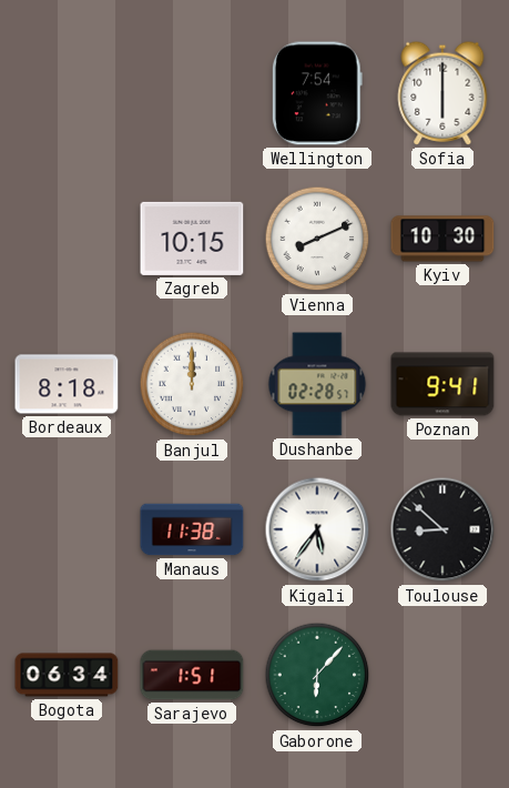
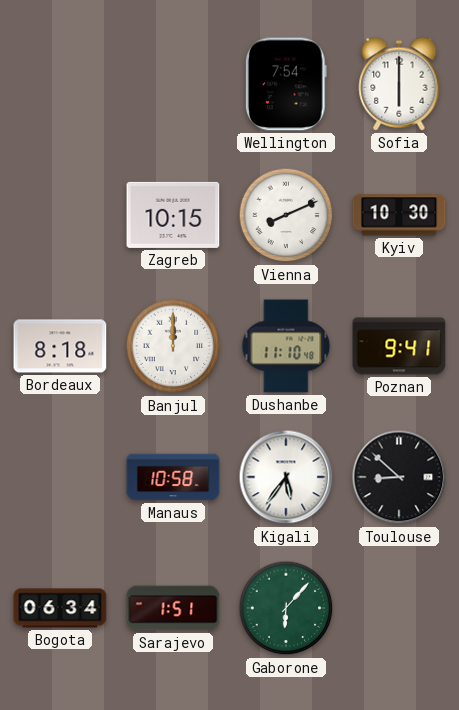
Dushanbe: 02:28 -> 11:10 (286, 346)
Manaus: 11:38 -> 10:58 (173, 477)
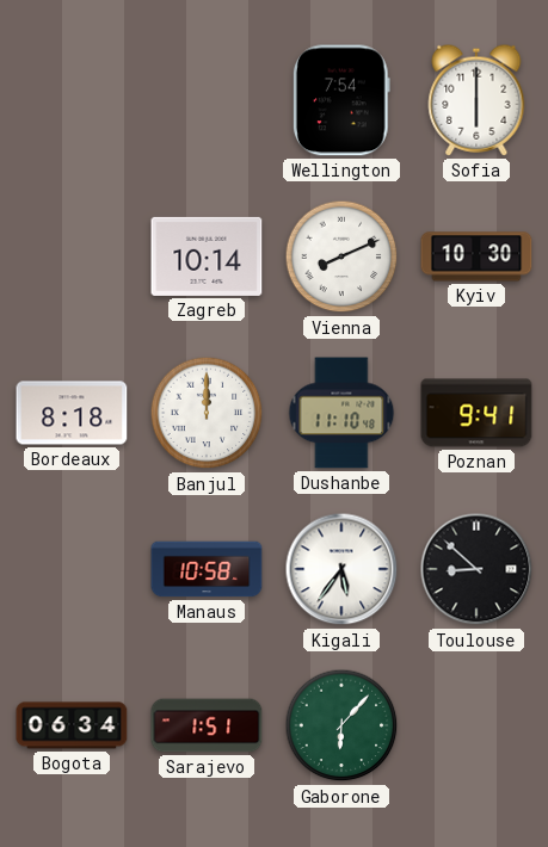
Zagreb: 10:15 -> 10:14 (207, 256)
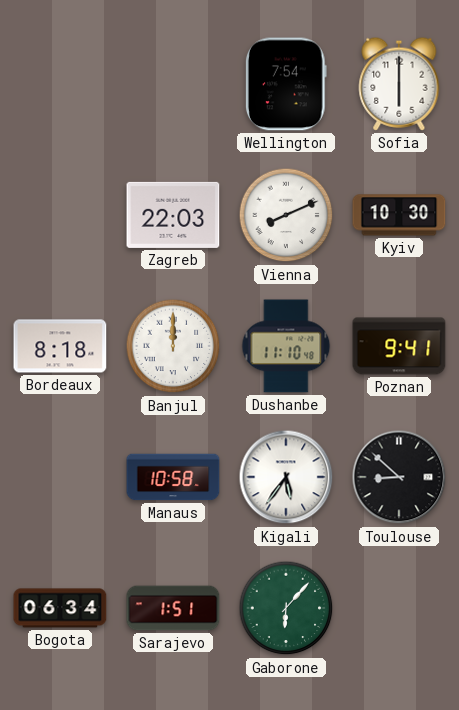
Zagreb: 10:14 -> 22:03 (173, 215)
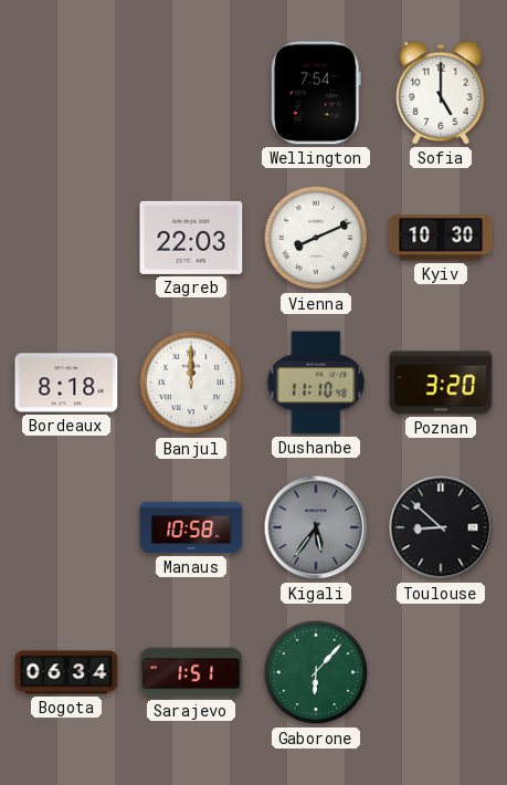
Sofia: 6:00 -> 5:00 (441, 93)
Poznan: 9:41 -> 3:20 (441, 383)
Kigali dial: white -> grey (316, 527)
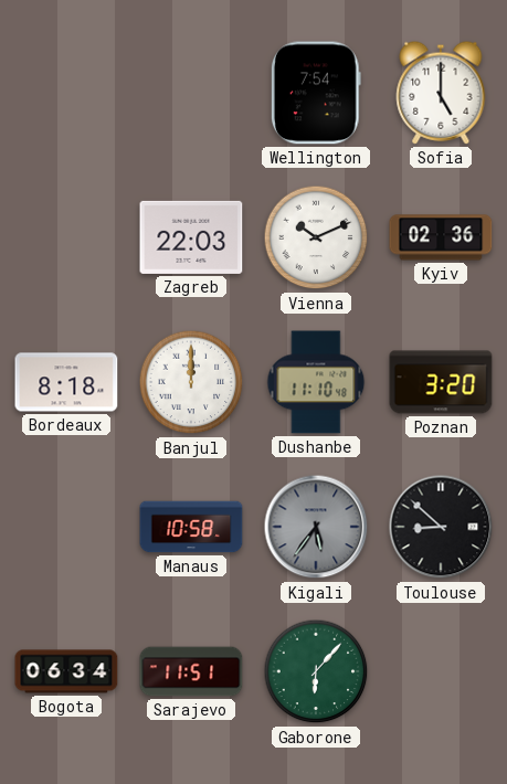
Vienna: 8:11 -> 10:11 (316, 237)
Kyiv: 10:30 -> 02:36 (441, 237)
Sarajevo: 1:51 -> 11:51 (191, 671)
